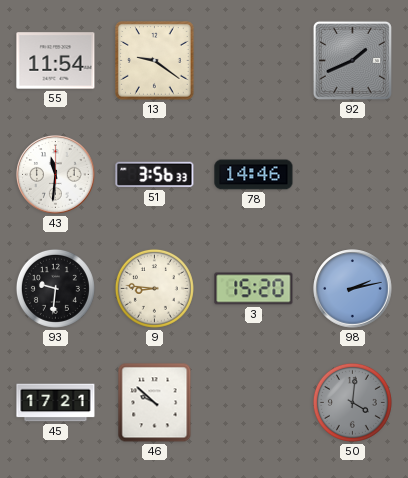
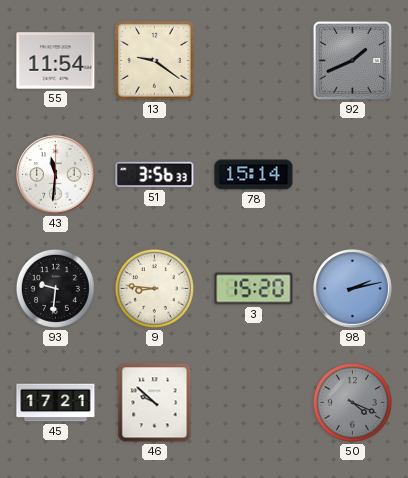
78: 14:46 -> 15:14 (254, 175)
50: 4:01 -> 4:19 (352, 402)
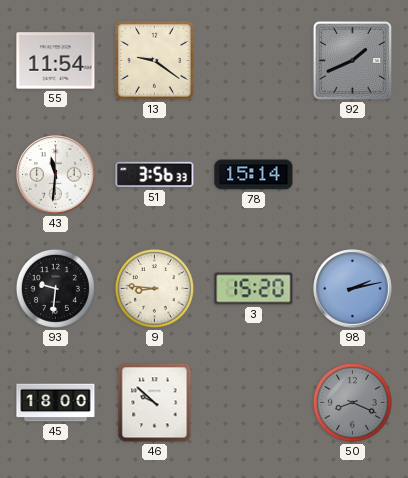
45: 17:21 -> 18:00 (56, 403)
50: 4:19 -> 8:19 (352, 402)
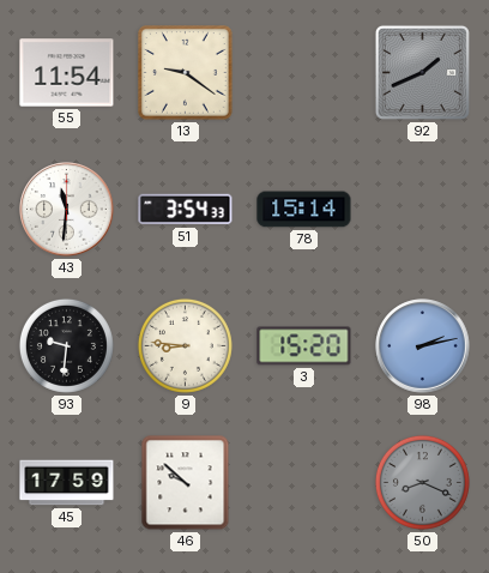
51: 3:56 -> 3:54 (186, 210)
45: 18:00 -> 17:59 (67, 483)
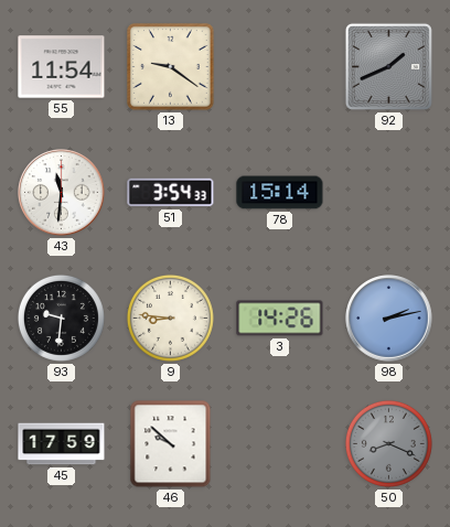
3: 15:20 -> 14:26 (280, 319)
